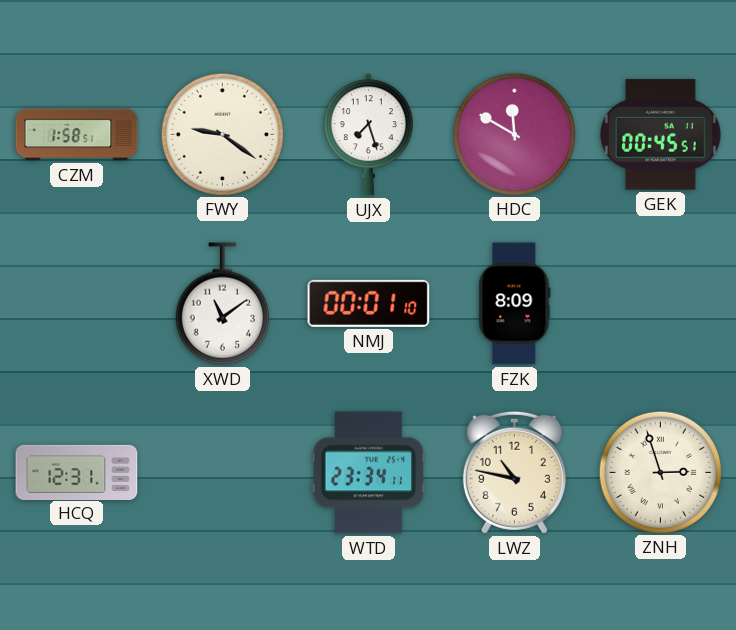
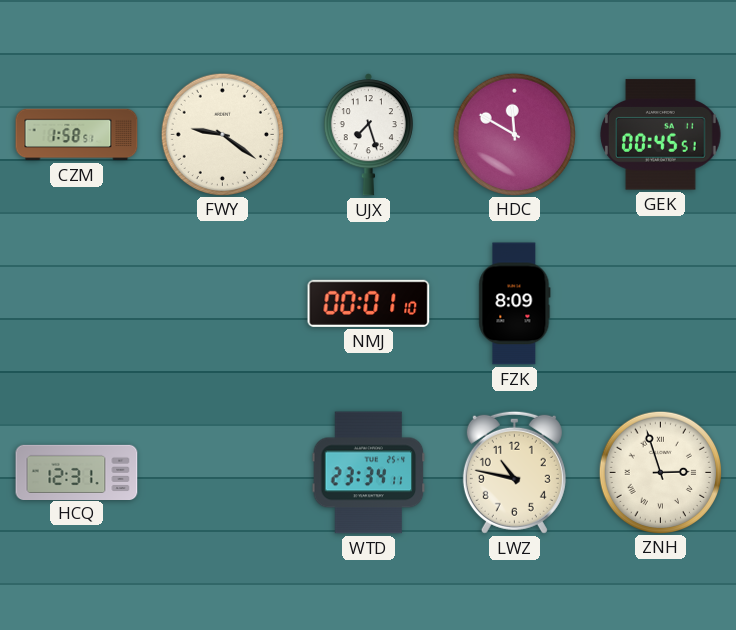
XWD: 11:09 -> none (222, 304)
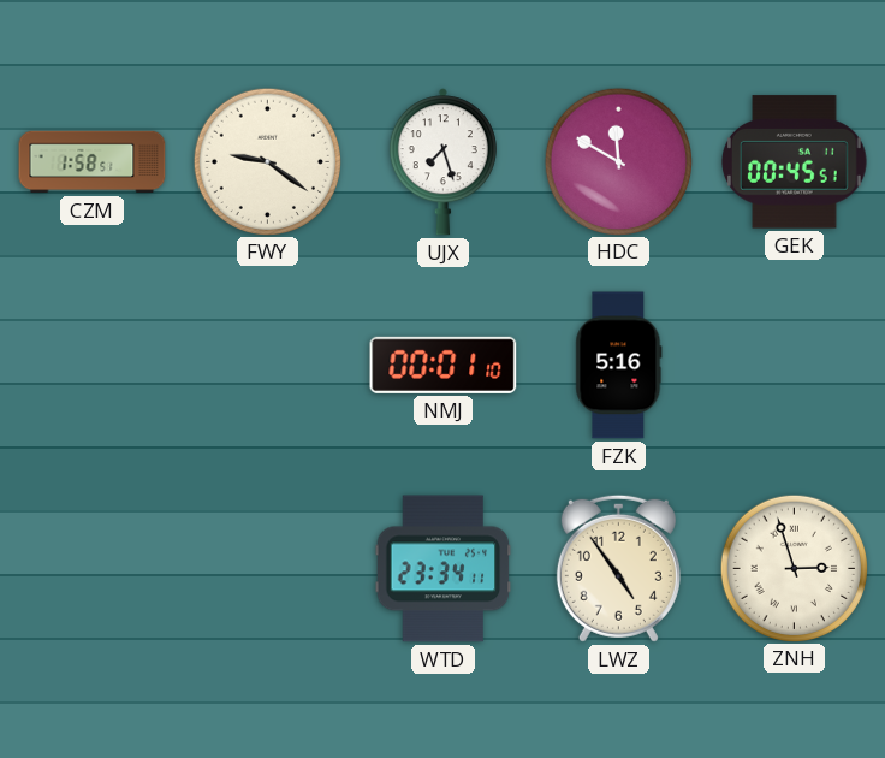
FZK: 8:09 -> 5:16 (619, 366)
HCQ: 12:31 -> none (77, 472)
LWZ: 10:47 -> 4:54 (618, 568)
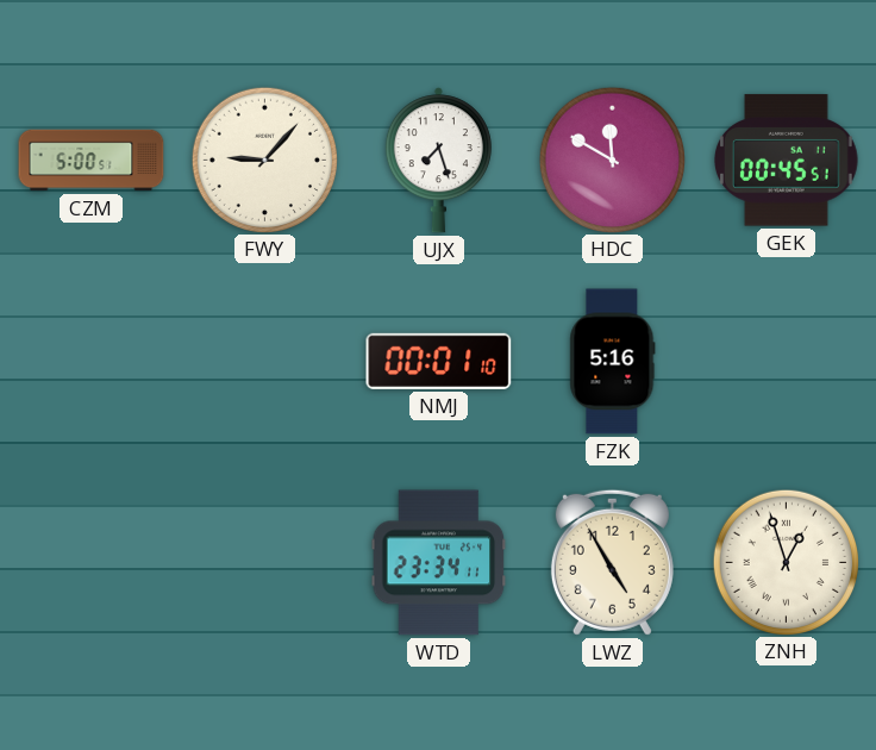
CZM: 1:58 -> 5:00 (92, 161)
FWY: 9:21 -> 9:07 (264, 160)
LWZ: 4:54 -> 4:55 (612, 562)
ZNH: 2:57 -> 12:57 (786, 562)
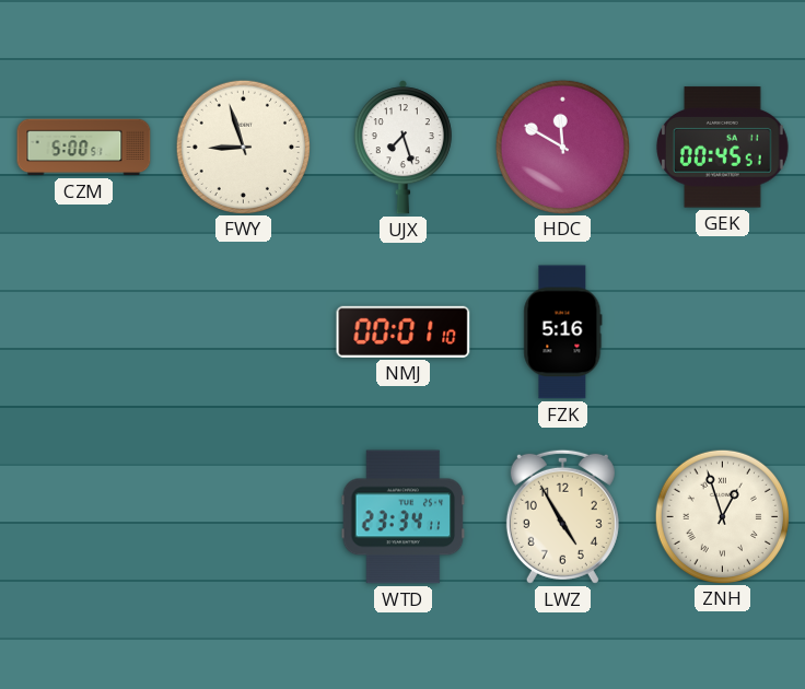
FWY: 9:07 -> 8:57 (243, 147)
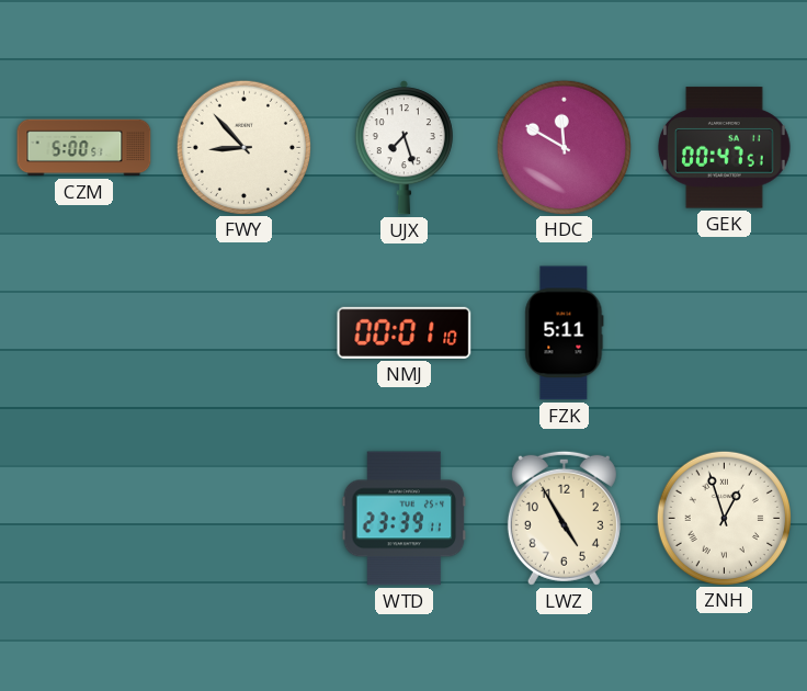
FWY: 8:57 -> 8:53 (243, 147)
GEK: 00:45 -> 00:47 (724, 148)
FZK: 5:16 -> 5:11 (565, 333)
WTD: 23:34 -> 23:39 (405, 519)
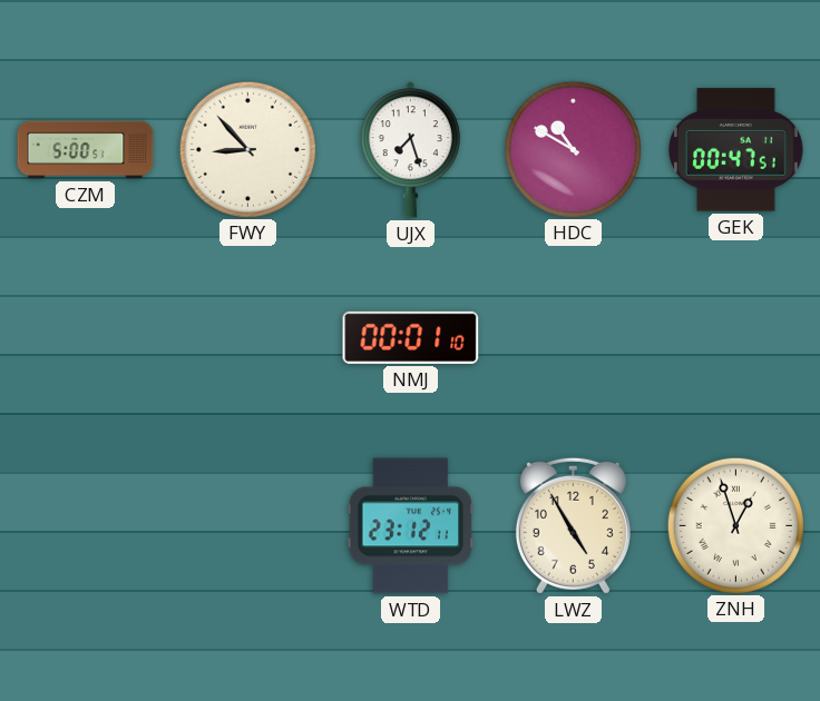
HDC: 11:50 -> 10:50 (573, 149)
FZK: 5:11 -> none (565, 333)
WTD: 23:39 -> 23:12 (411, 526)
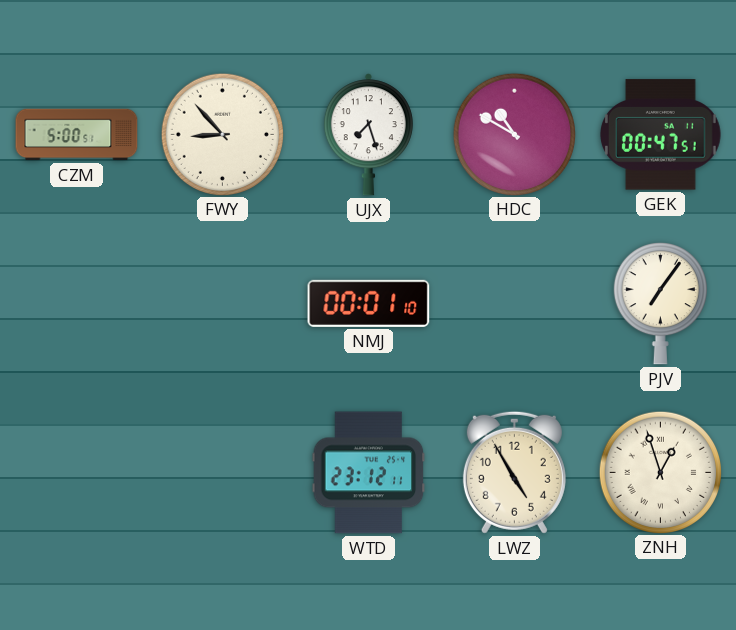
PJV: none -> 7:06 (660, 303)
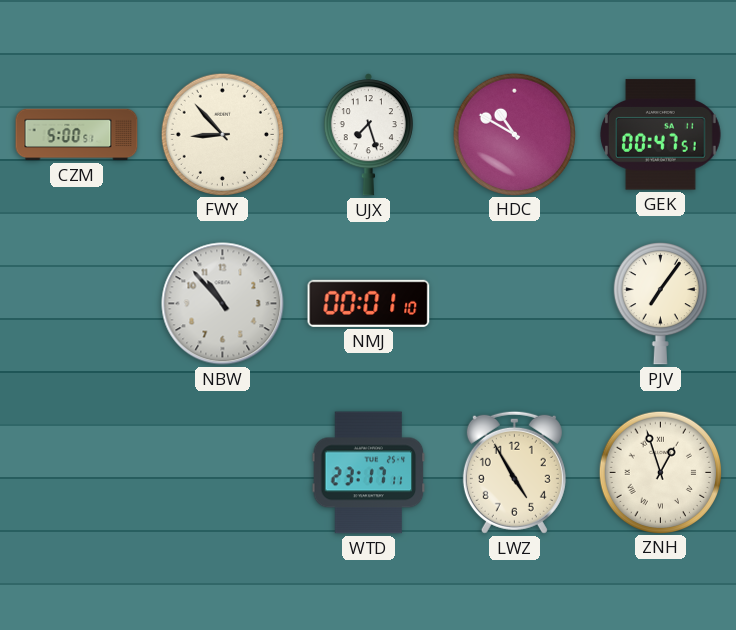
NBW: none -> 10:53 (223, 304)
WTD: 23:12 -> 23:17 (369, 473)
